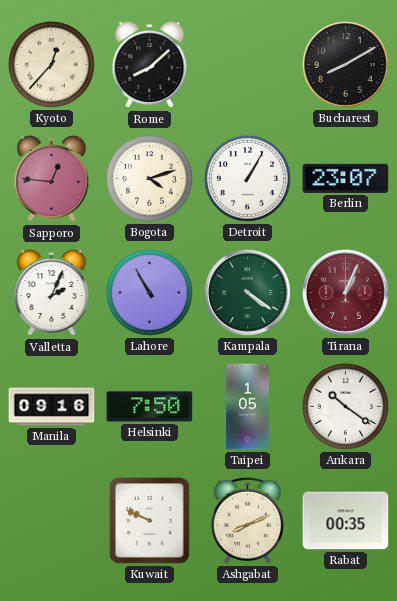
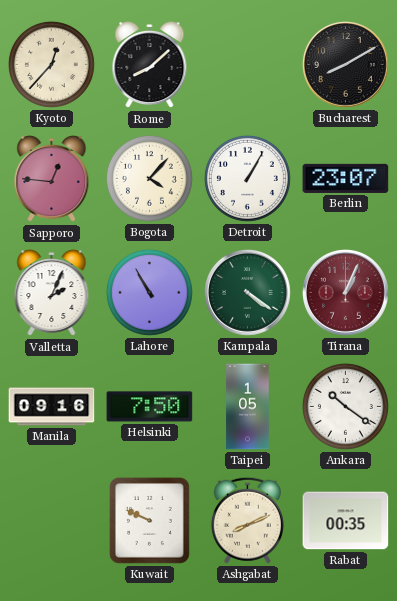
Bogota: 4:12 -> 4:07 (149, 178)
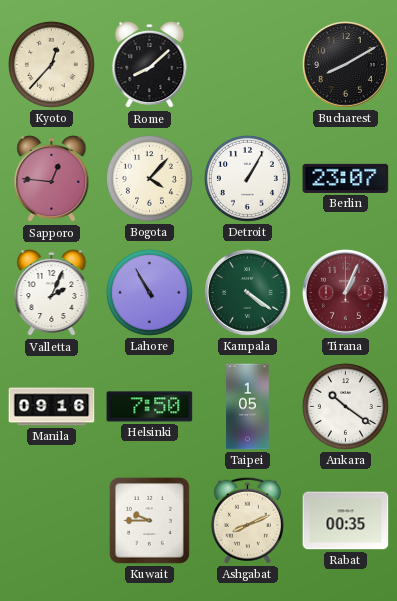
Kuwait: 9:49 -> 9:45 (149, 520)
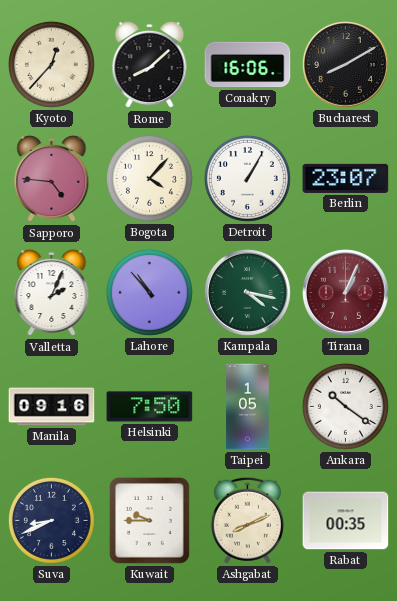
Conakry: none -> 16:06 (248, 65)
Sapporo: 12:46 -> 4:46 (52, 179)
Lahore: 10:55 -> 10:53 (149, 292)
Kampala: 4:21 -> 4:17 (248, 293)
Suva: none -> 8:41 (51, 520)
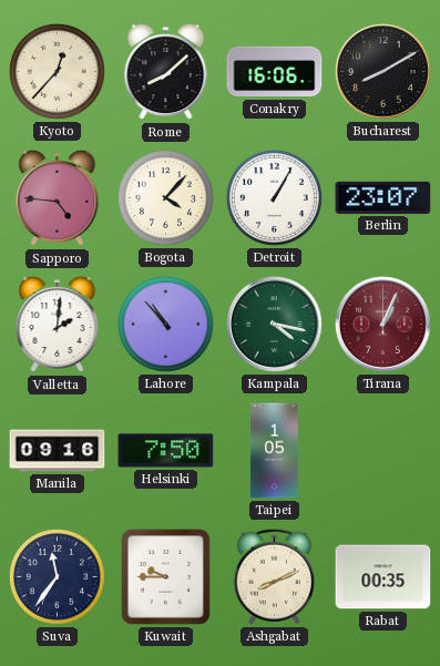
Valletta: 2:04 -> 2:01 (58, 325)
Ankara: 10:21 -> none (345, 406)
Suva: 8:41 -> 11:36 (57, 576)
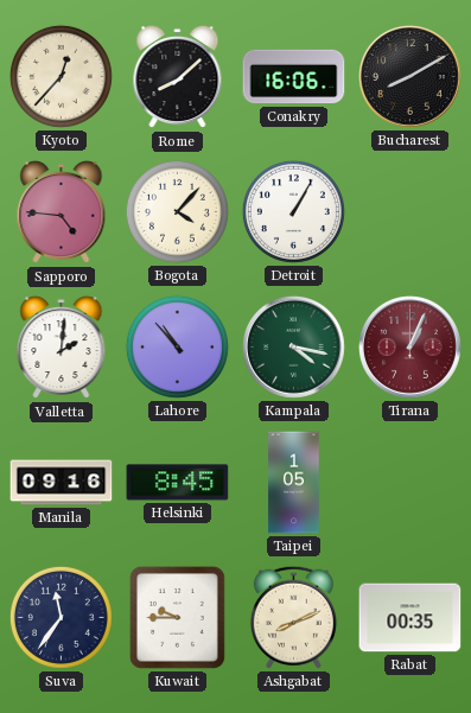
Berlin: 23:07 -> none (383, 197)
Helsinki: 7:50 -> 8:45 (178, 483)
